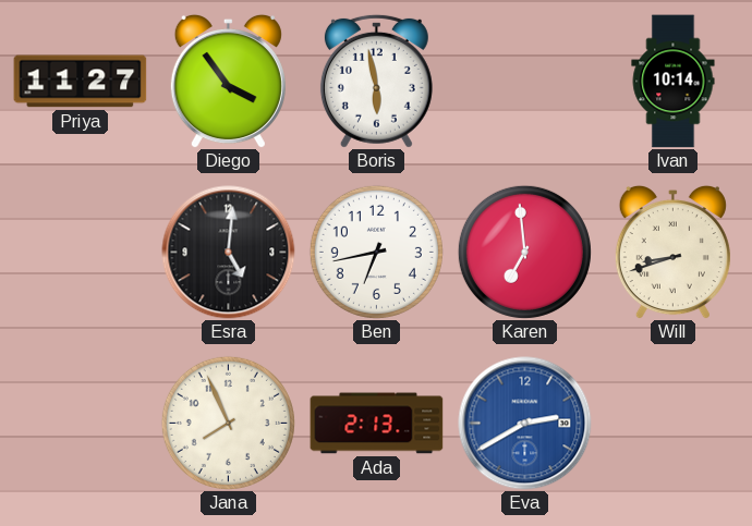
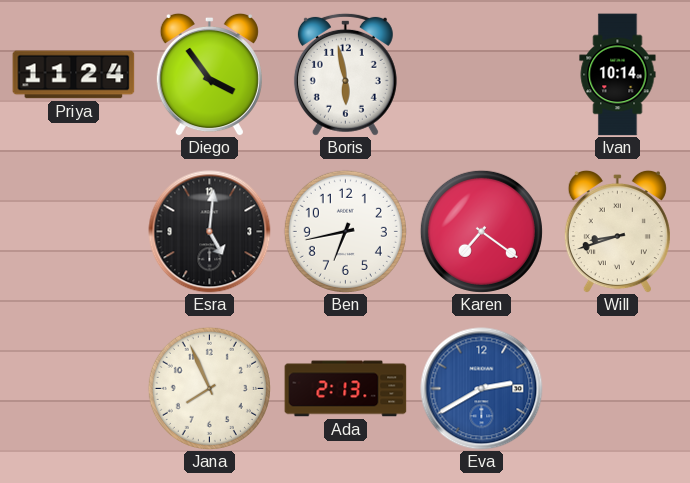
Priya: 11:27 -> 11:24 (74, 75)
Karen: 6:59 -> 7:21 (481, 231)
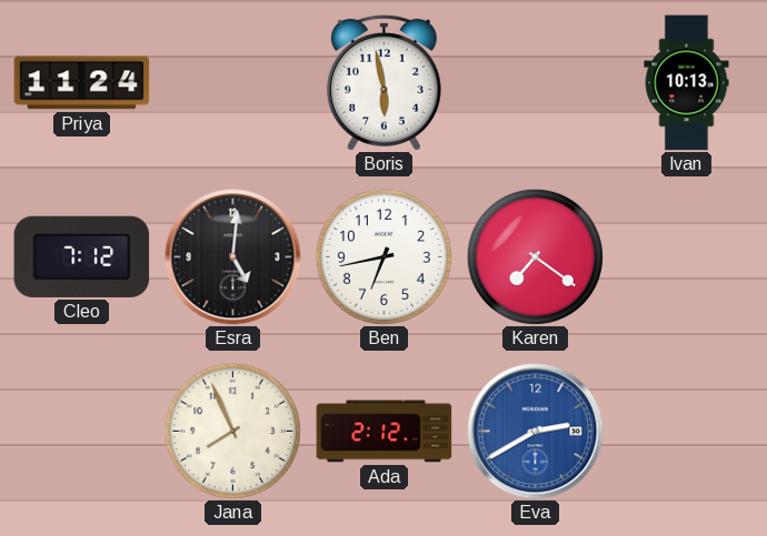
Diego: 3:54 -> none (209, 74)
Ivan: 10:14 -> 10:13 (687, 83)
Cleo: none -> 7:12 (82, 256)
Will: 8:42 -> none (617, 231)
Ada: 2:13 -> 2:12 (385, 432)
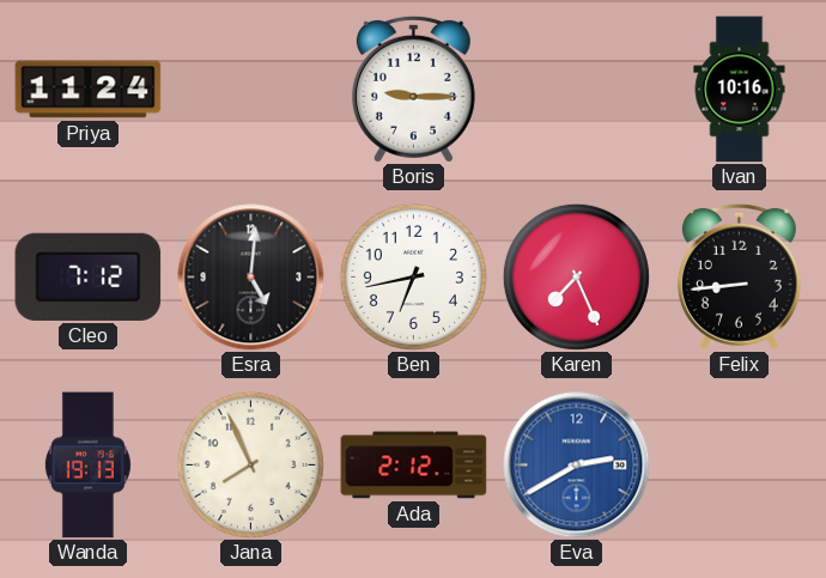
Boris: 5:58 -> 9:15 (413, 89)
Ivan: 10:13 -> 10:16 (740, 90)
Karen: 7:21 -> 7:26 (576, 276)
Felix: none -> 8:44 (739, 276)
Wanda: none -> 19:13 (87, 466)
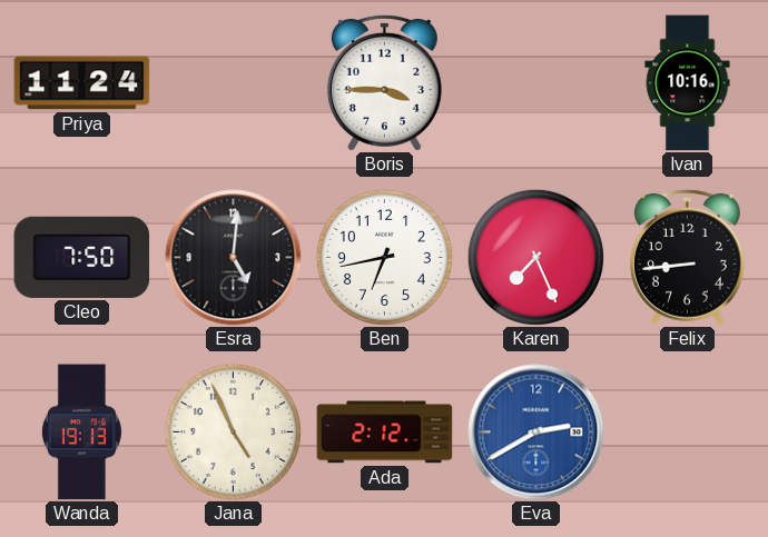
Boris: 9:15 -> 3:45 (384, 82)
Cleo: 7:12 -> 7:50 (82, 257)
Jana: 7:56 -> 4:56 (233, 431)
